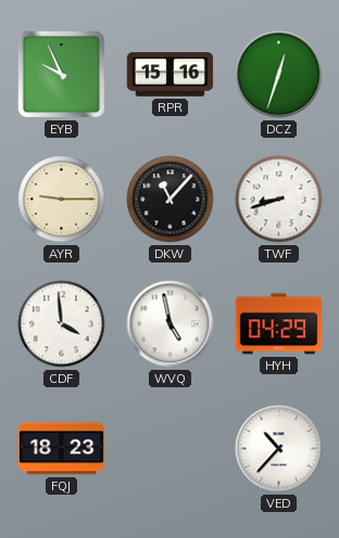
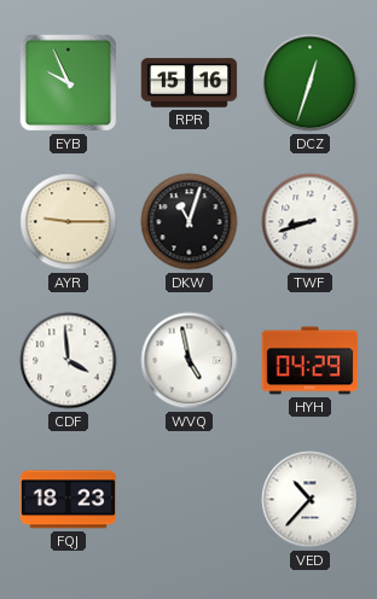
DKW: 11:07 -> 11:03 (190, 222)
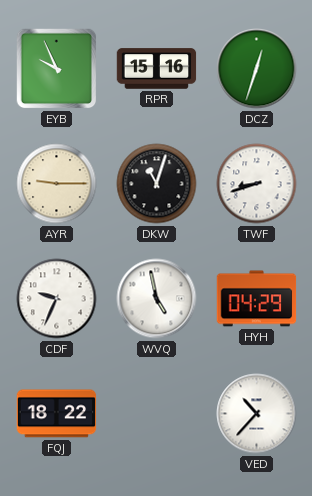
CDF: 3:59 -> 9:34 (57, 299)
FQJ: 18:23 -> 18:22 (57, 414)
